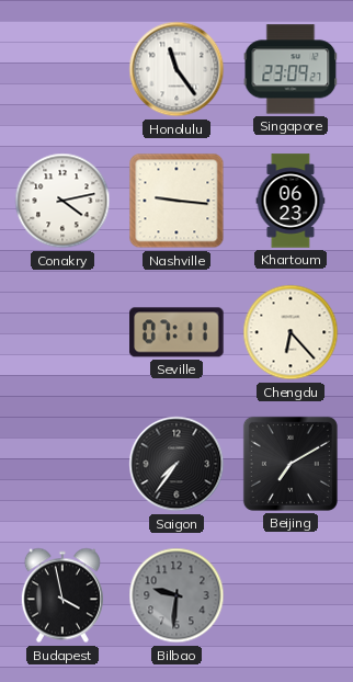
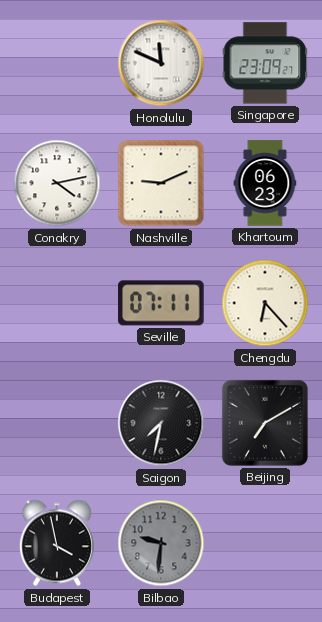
Honolulu: 11:24 -> 11:49 (161, 63)
Nashville: 9:16 -> 9:11 (161, 183)
Saigon: 7:36 -> 7:32 (161, 423)
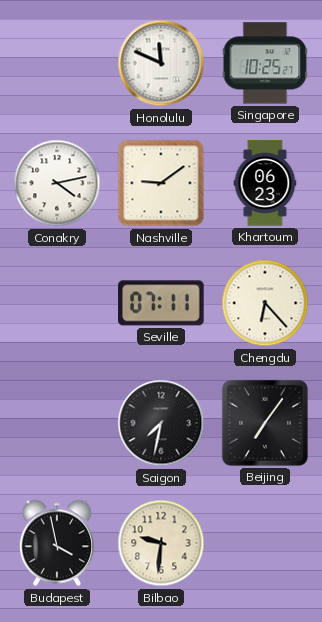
Singapore: 23:09 -> 10:25 (265, 63)
Nashville: 9:11 -> 9:09 (161, 183)
Beijing: 7:10 -> 7:06 (265, 423)
Bilbao dial: grey -> cream (161, 543)
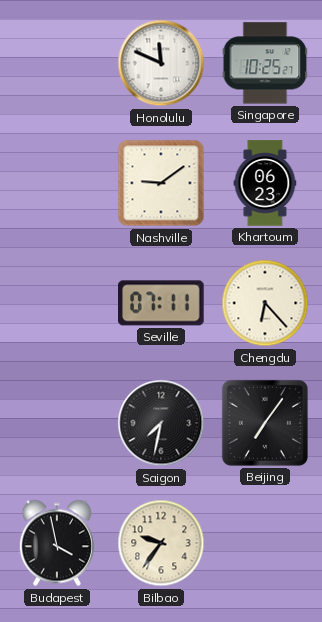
Conakry: 4:13 -> none (57, 183)
Bilbao: 9:31 -> 9:36 (161, 543)
